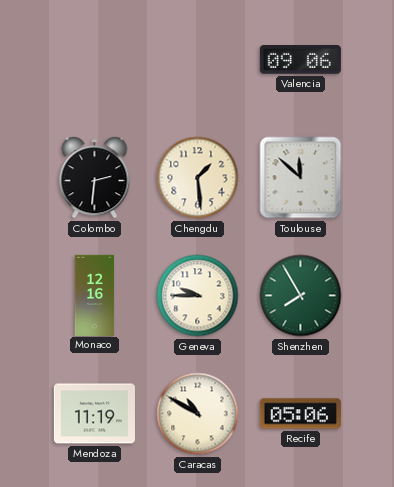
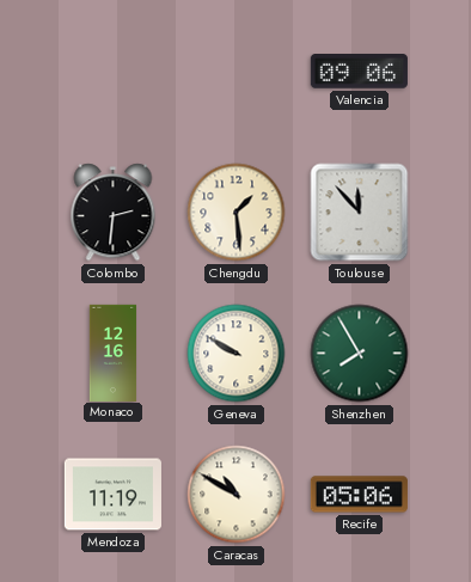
Toulouse: 11:52 -> 11:53 (360, 213)
Geneva: 9:45 -> 9:50 (237, 354)
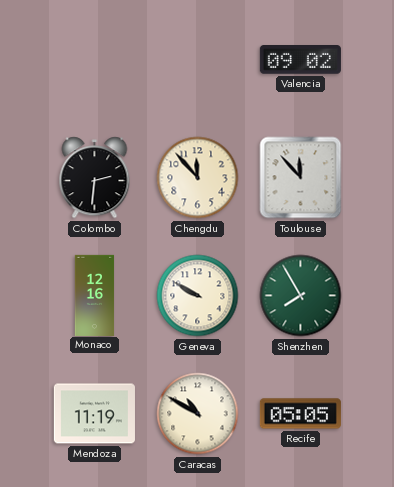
Valencia: 09:06 -> 09:02 (300, 60)
Chengdu: 1:29 -> 11:53 (198, 178)
Recife: 05:06 -> 05:05 (300, 414)
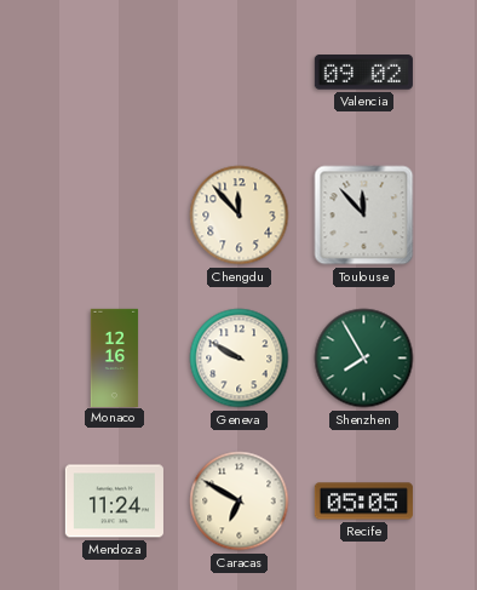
Colombo: 2:31 -> none (95, 178)
Mendoza: 11:19 -> 11:24 (114, 502)
Caracas: 10:50 -> 6:50 (240, 502)
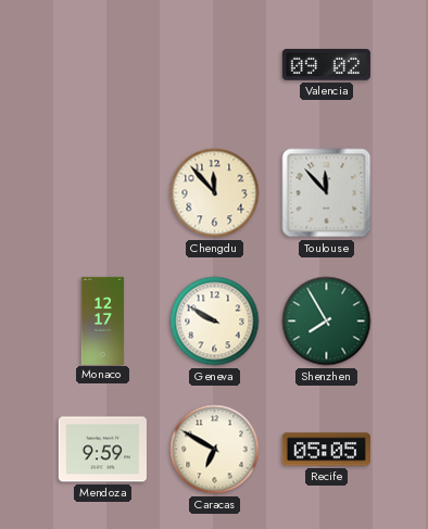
Monaco: 12:16 -> 12:17 (103, 320)
Mendoza: 11:24 -> 9:59 (102, 450)
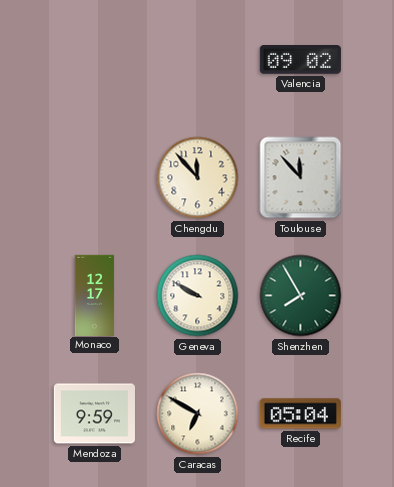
Recife: 05:05 -> 05:04 (300, 414)
